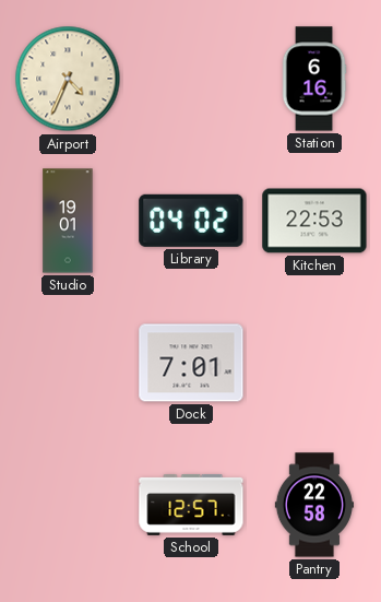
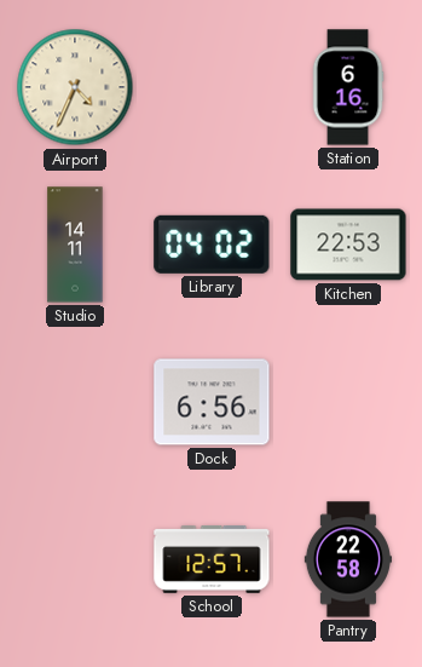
Studio: 19:01 -> 14:11 (75, 245)
Dock: 7:01 -> 6:56 (212, 402)
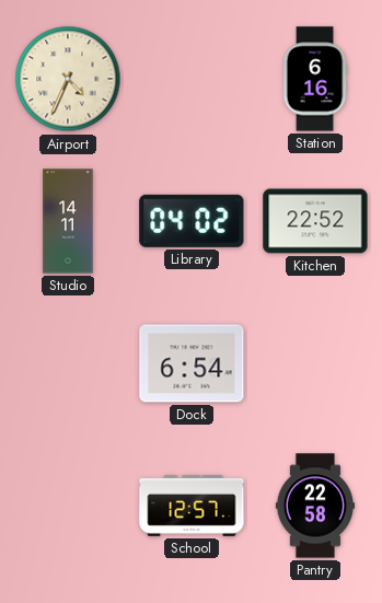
Kitchen: 22:53 -> 22:52 (315, 221)
Dock: 6:56 -> 6:54 (192, 363)
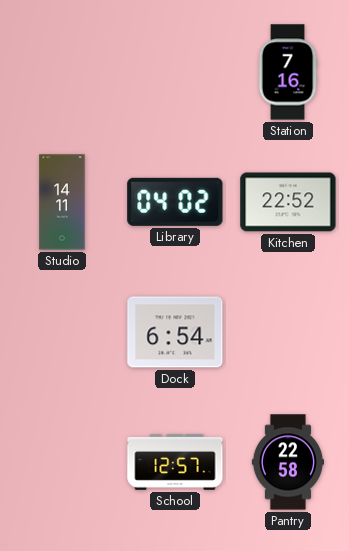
Airport: 4:34 -> none (68, 79)
Station: 6:16 -> 7:16 (288, 72)
